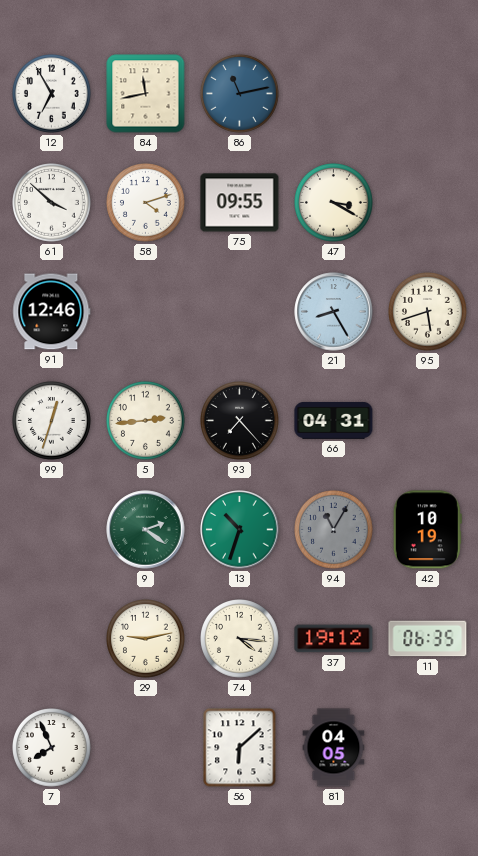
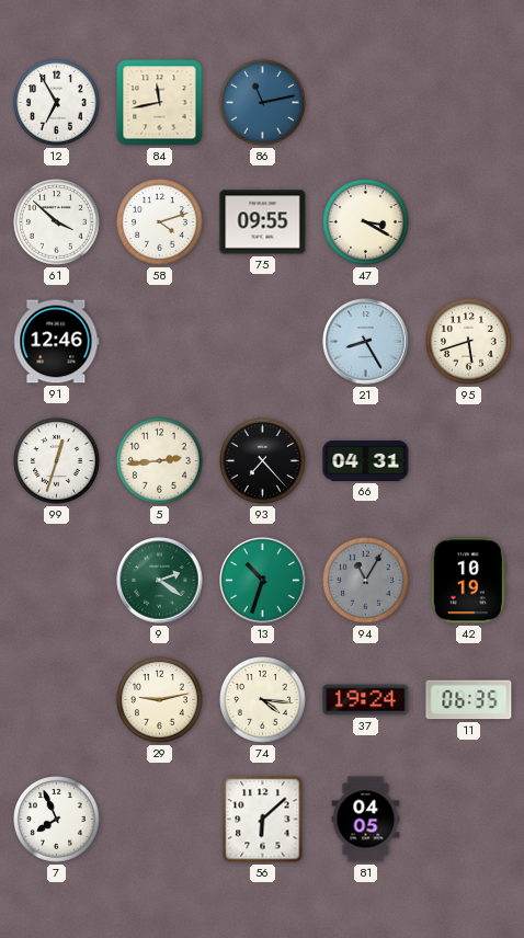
37: 19:12 -> 19:24 (366, 700)
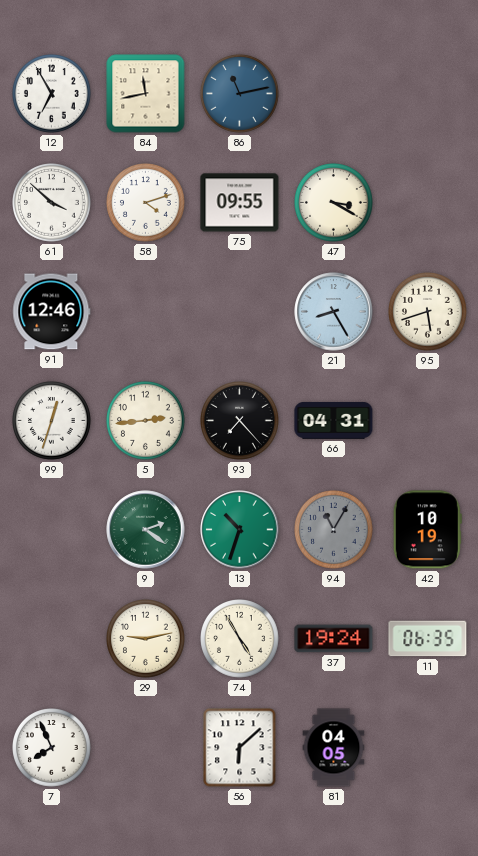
74: 4:16 -> 4:55 (240, 639)
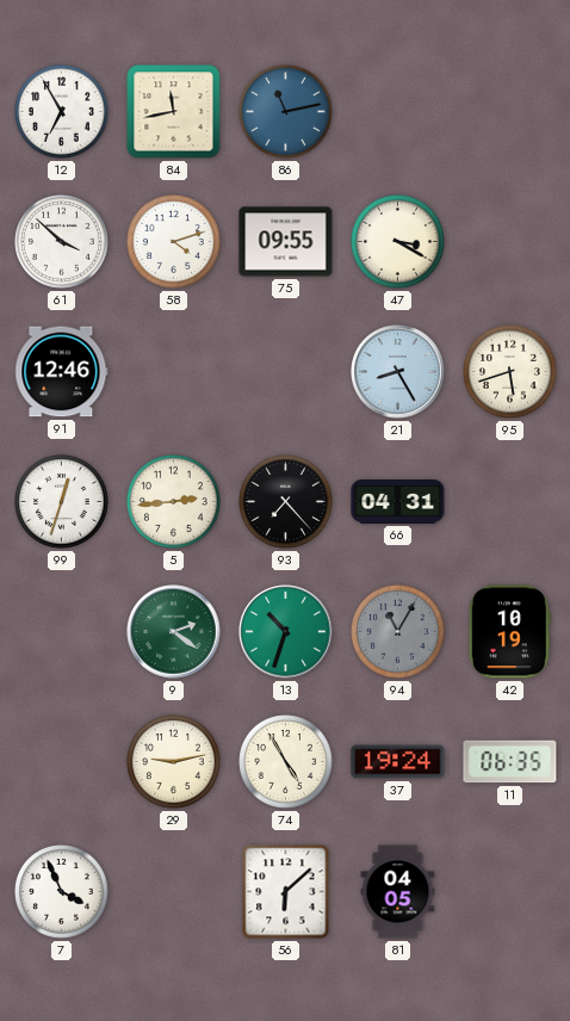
7: 7:56 -> 3:56 (62, 892)
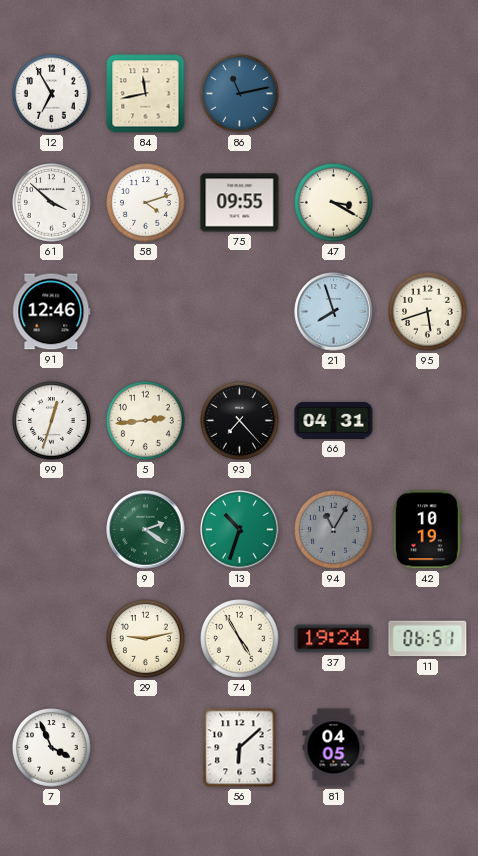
21: 8:25 -> 7:57 (334, 312)
11: 06:35 -> 06:51 (428, 639)
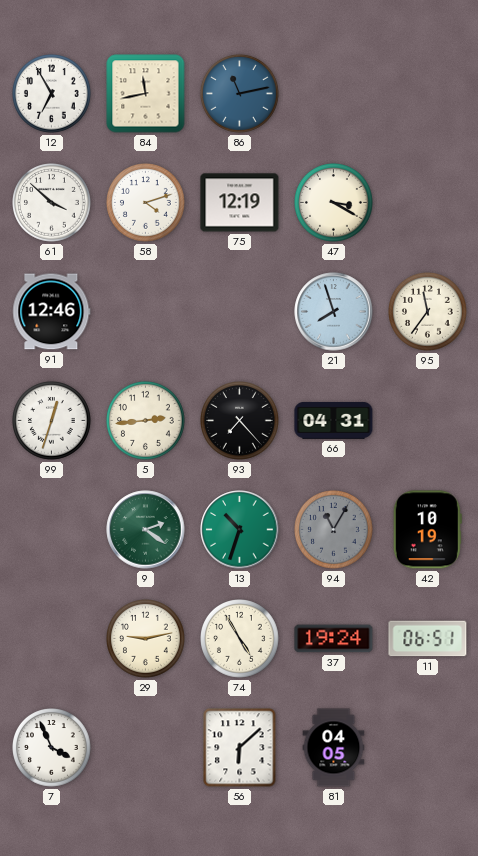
75: 09:55 -> 12:19 (240, 203)
95: 5:42 -> 11:36 (428, 312)
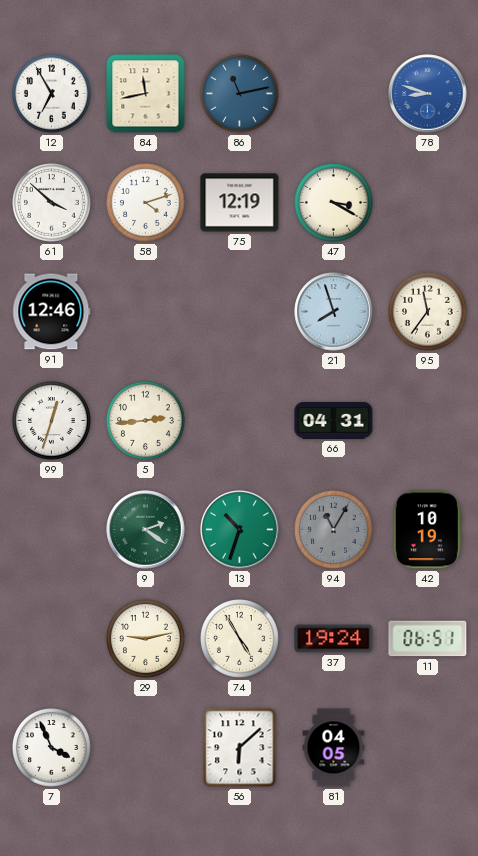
78: none -> 8:48 (428, 94)
93: 7:23 -> none (240, 421)
